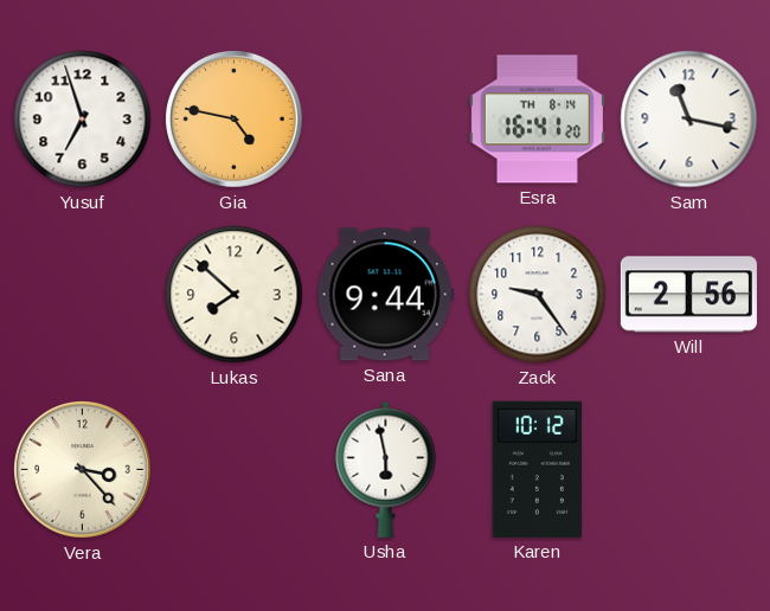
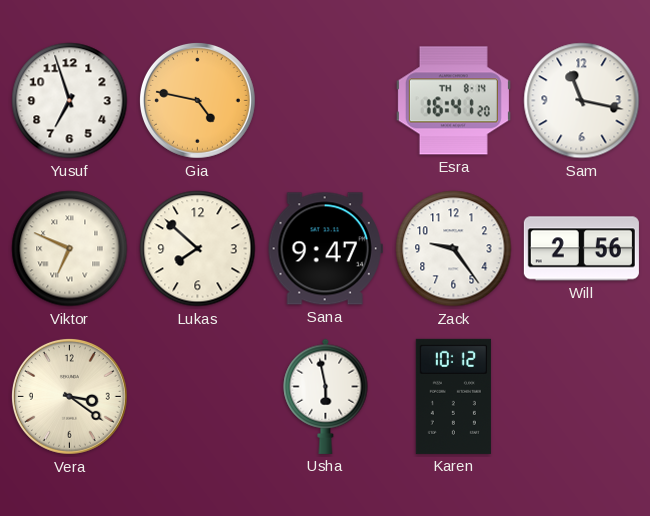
Viktor: none -> 6:49 (70, 249)
Sana: 9:44 -> 9:47 (325, 249)
Vera: 3:23 -> 3:21 (69, 396)
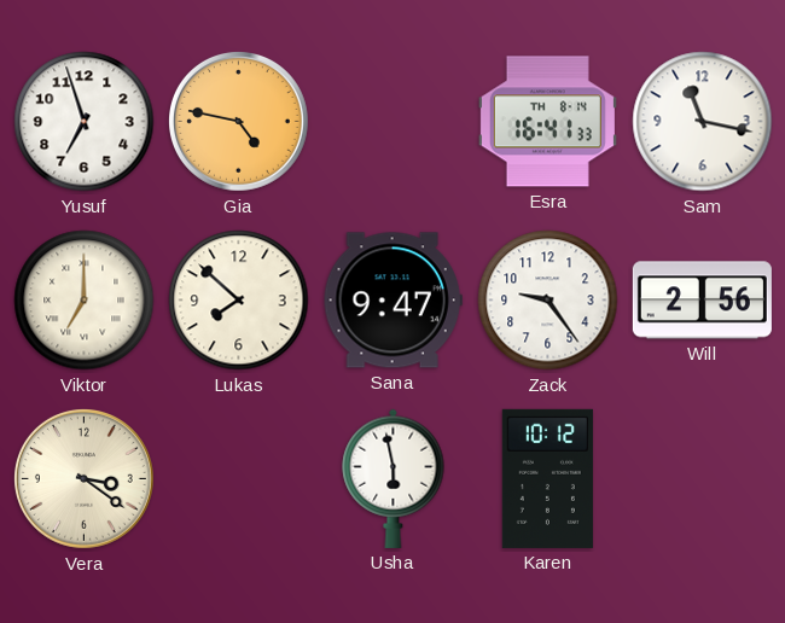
Esra: 16:41:20 -> 16:41:33 (547, 122)
Viktor: 6:49 -> 7:00 (85, 301)
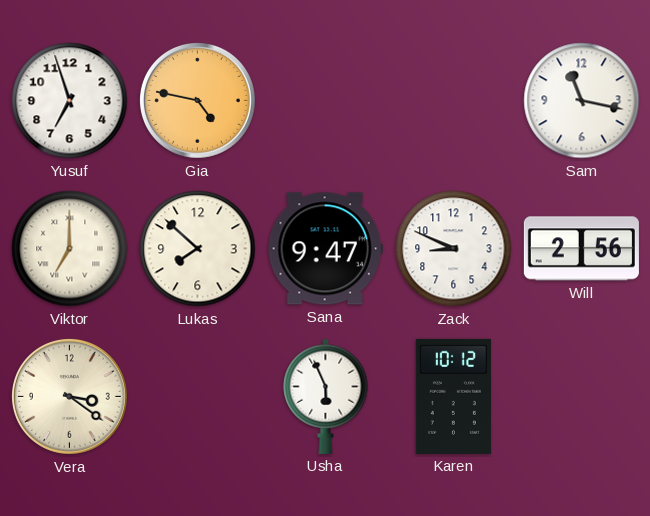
Esra: 16:41 -> none (547, 122)
Zack: 9:24 -> 8:49 (454, 249)
Usha: 5:58 -> 5:56 (326, 396)
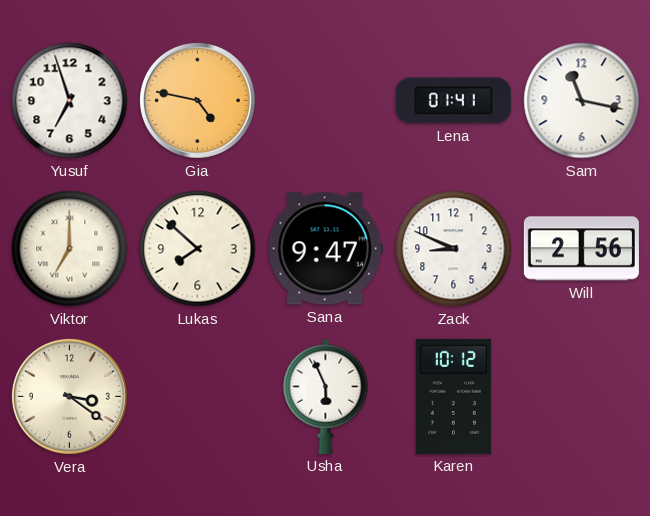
Lena: none -> 01:41 (453, 101)
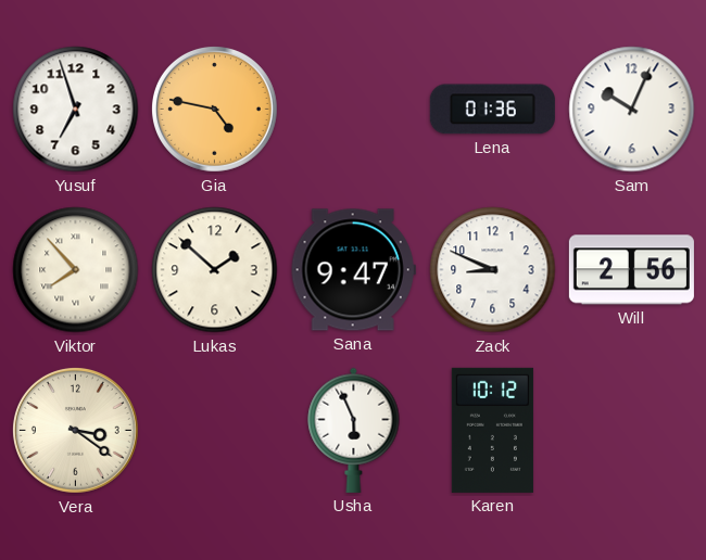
Lena: 01:41 -> 01:36 (492, 110)
Sam: 11:17 -> 10:04 (632, 110)
Viktor: 7:00 -> 7:53 (76, 270)
Lukas: 7:52 -> 1:52 (215, 270)
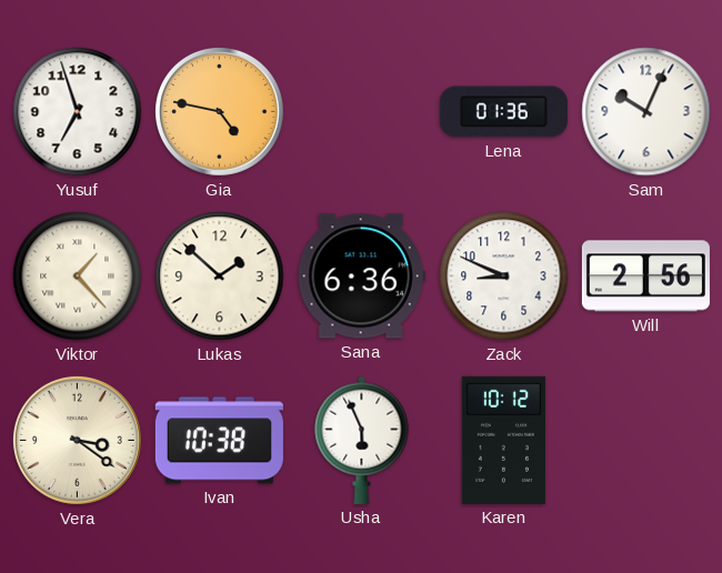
Viktor: 7:53 -> 1:23 (78, 277)
Sana: 9:47 -> 6:36 (361, 277)
Ivan: none -> 10:38 (219, 441)
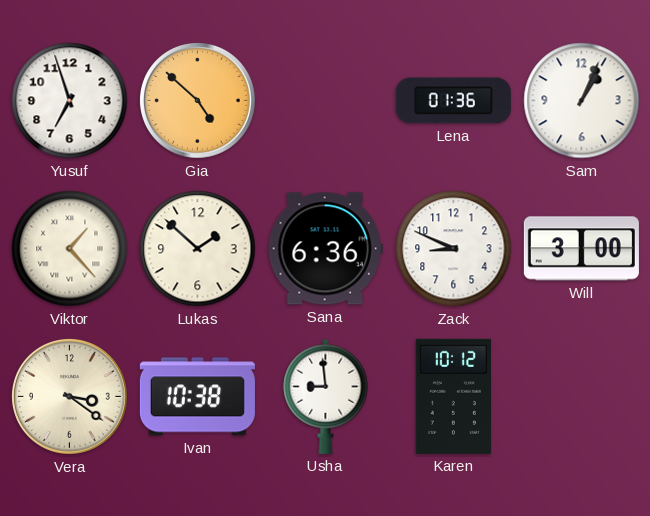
Gia: 4:47 -> 4:52 (197, 100)
Sam: 10:04 -> 1:04 (582, 101)
Will: 2:56 -> 3:00 (581, 249)
Usha: 5:56 -> 8:59 (326, 396)
